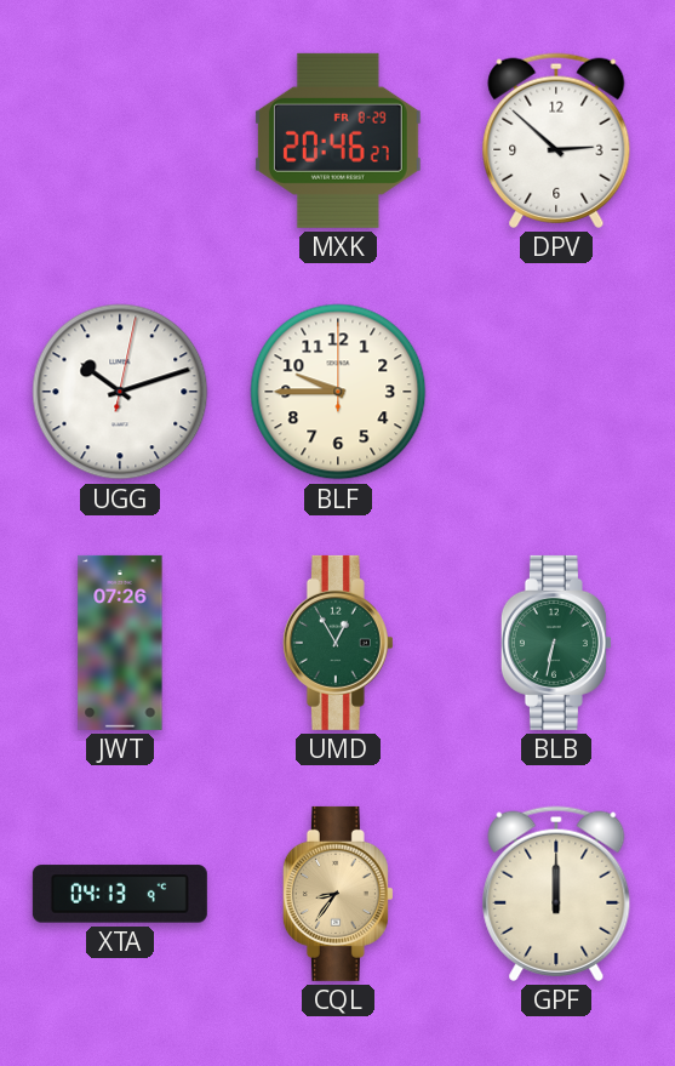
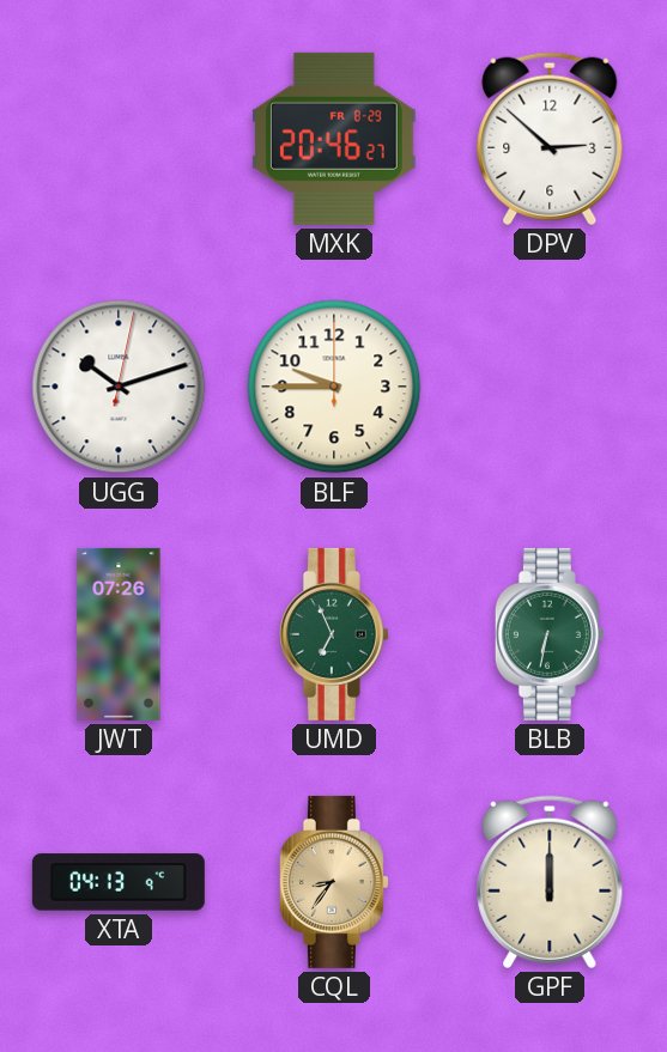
UMD: 12:55 -> 6:56 (334, 634)
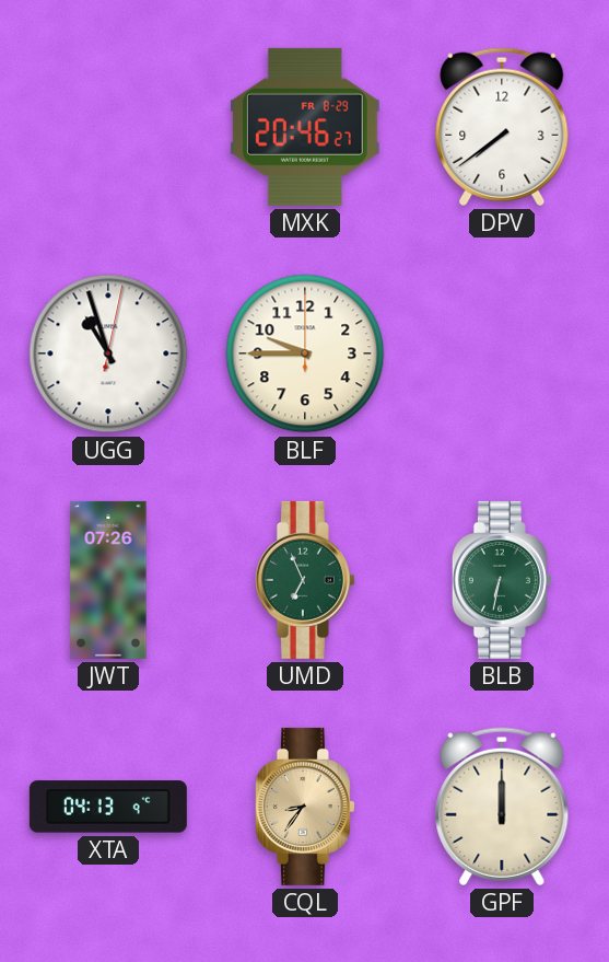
DPV: 2:52 -> 7:39 (502, 127)
UGG: 10:12 -> 10:57 (108, 353)
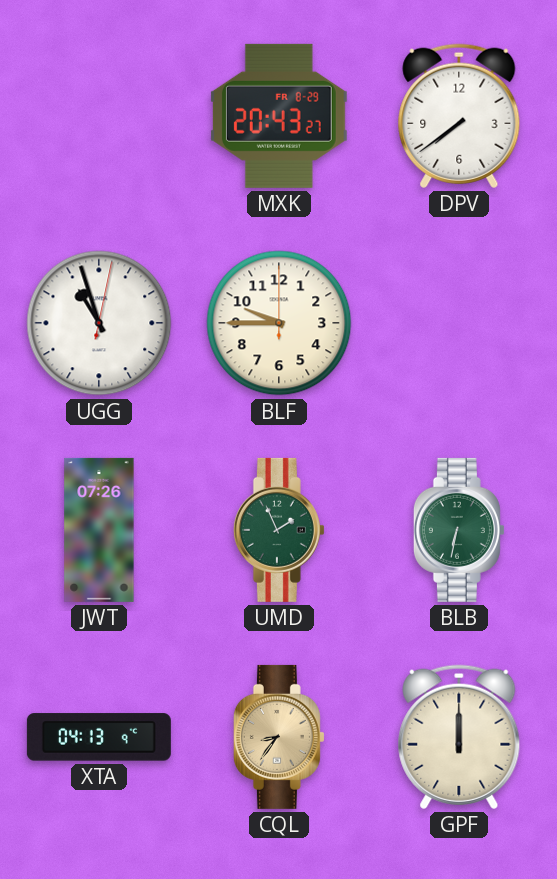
MXK: 20:46 -> 20:43 (279, 116)
UMD: 6:56 -> 1:56 (279, 530)
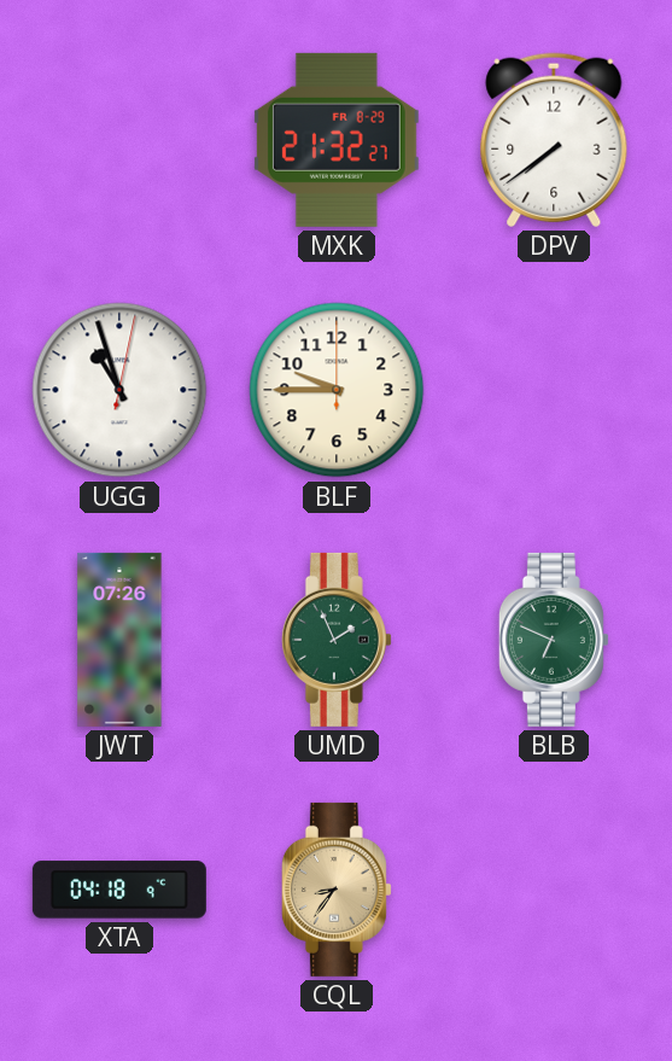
MXK: 20:43 -> 21:32 (337, 140)
BLB: 6:32 -> 6:49 (554, 640)
XTA: 04:13 -> 04:18 (119, 890)
GPF: 12:00 -> none (459, 737)
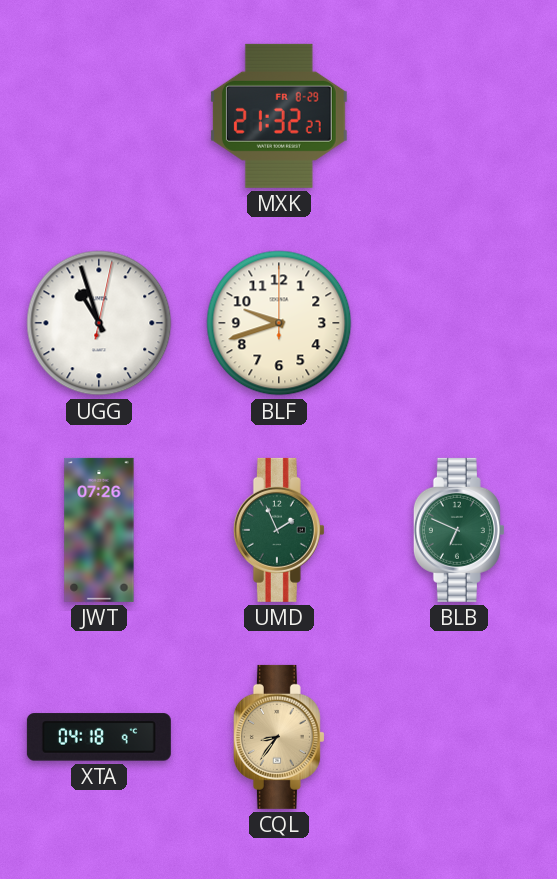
DPV: 7:39 -> none (554, 140)
BLF: 9:45 -> 9:42 (279, 323)
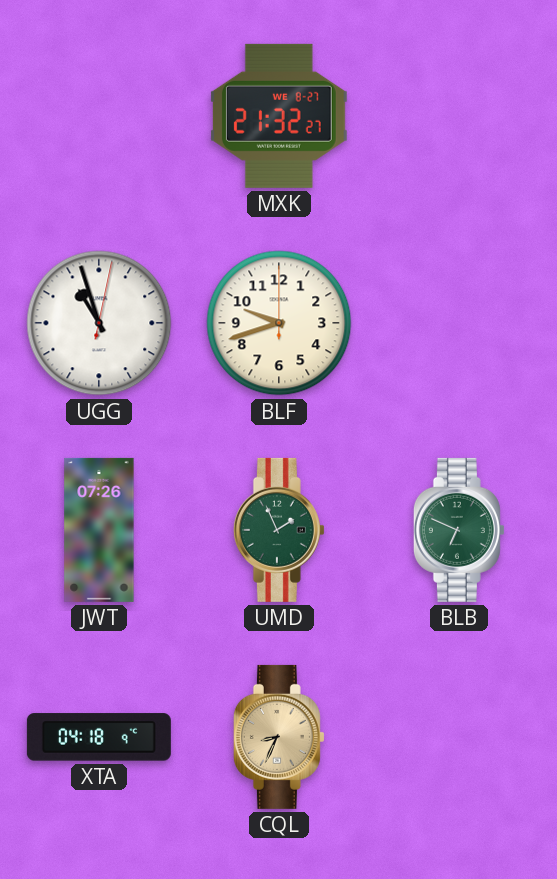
MXK date: FR 8-29 -> WE 8-27 (279, 116)
CQL: 8:36 -> 8:34 (279, 737)
